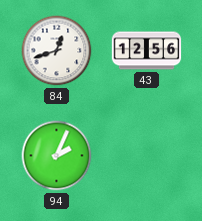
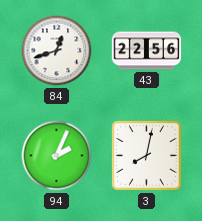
43: 12:56 -> 22:56 (147, 51)
3: none -> 8:02 (146, 155)
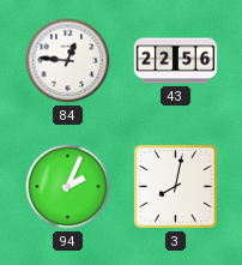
84: 12:42 -> 12:46 (68, 61)
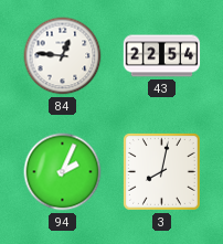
43: 22:56 -> 22:54 (162, 56)
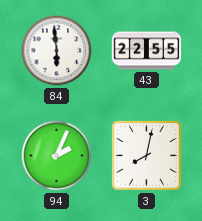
84: 12:46 -> 5:59 (57, 51)
43: 22:54 -> 22:55 (147, 51)
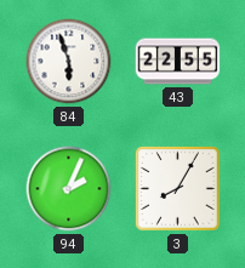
84: 5:59 -> 5:57 (69, 62)
3: 8:02 -> 8:05 (177, 188)
